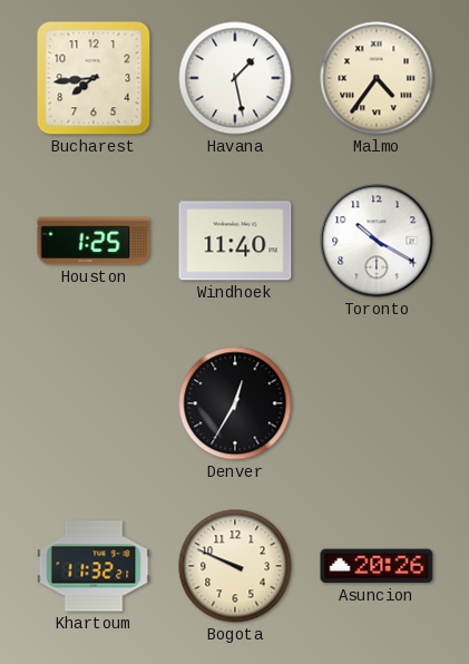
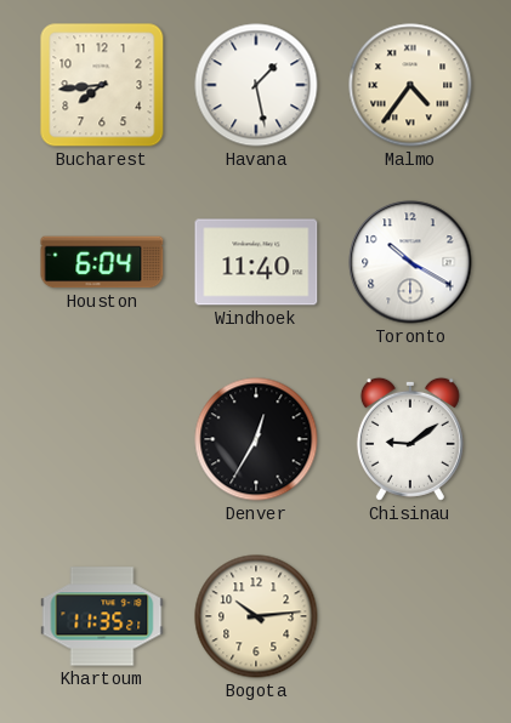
Houston: 1:25 -> 6:04 (102, 262)
Chisinau: none -> 9:09 (410, 439)
Khartoum: 11:32 -> 11:35 (102, 616)
Bogota: 9:49 -> 10:14 (256, 616)
Asuncion: 20:26 -> none (377, 566)
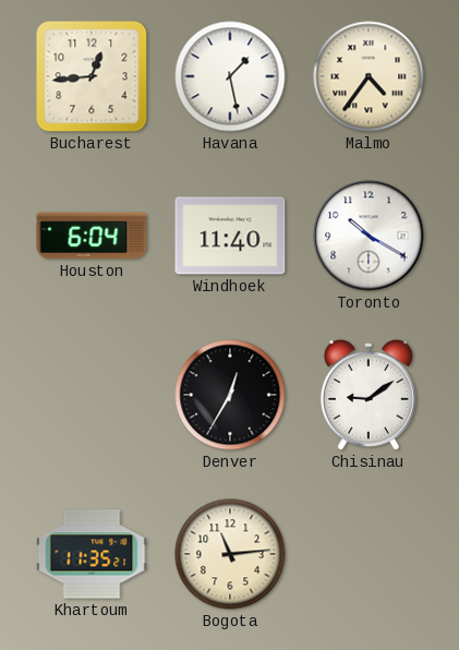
Bucharest: 7:44 -> 12:44 (92, 76)
Bogota: 10:14 -> 11:14 (230, 554)
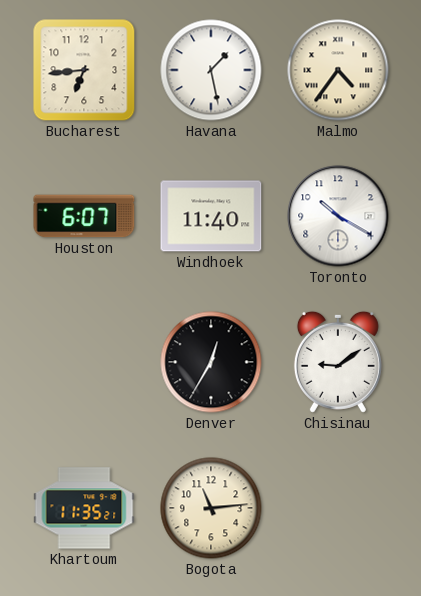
Bucharest: 12:44 -> 6:44 (84, 70)
Houston: 6:04 -> 6:07 (84, 216)
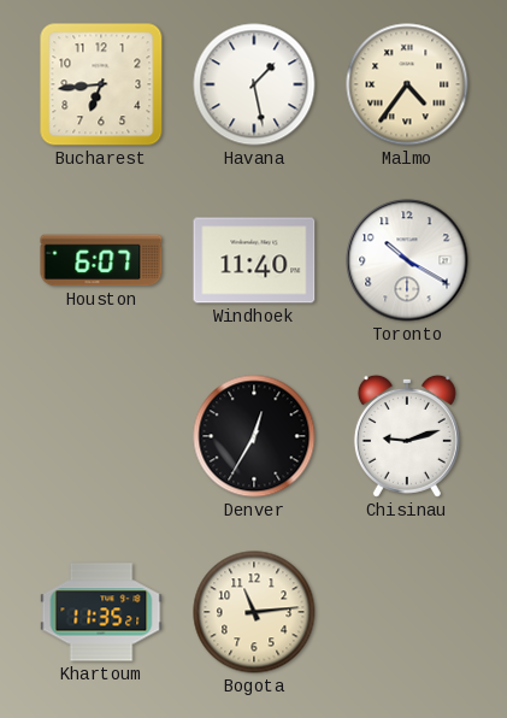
Chisinau: 9:09 -> 9:12 (407, 436)
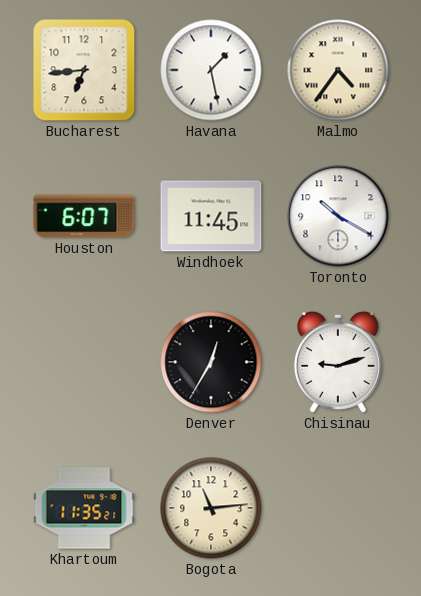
Windhoek: 11:40 -> 11:45 (211, 216)
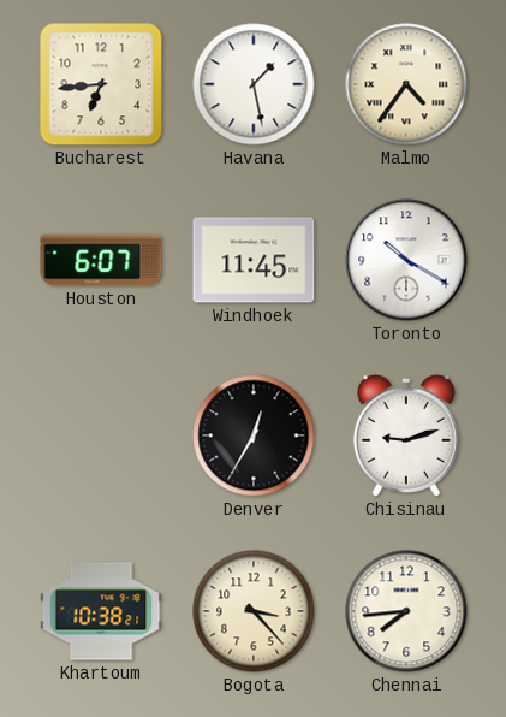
Khartoum: 11:35 -> 10:38 (101, 611)
Bogota: 11:14 -> 3:23 (254, 611)
Chennai: none -> 7:44 (406, 611)
